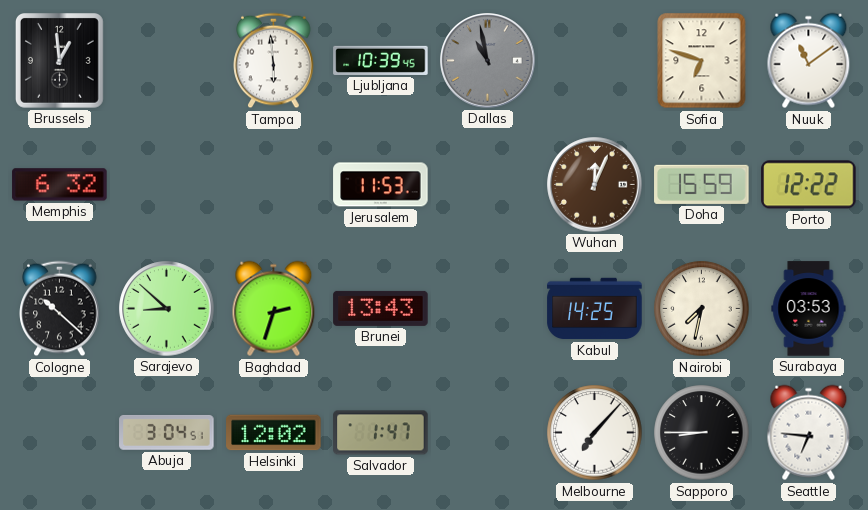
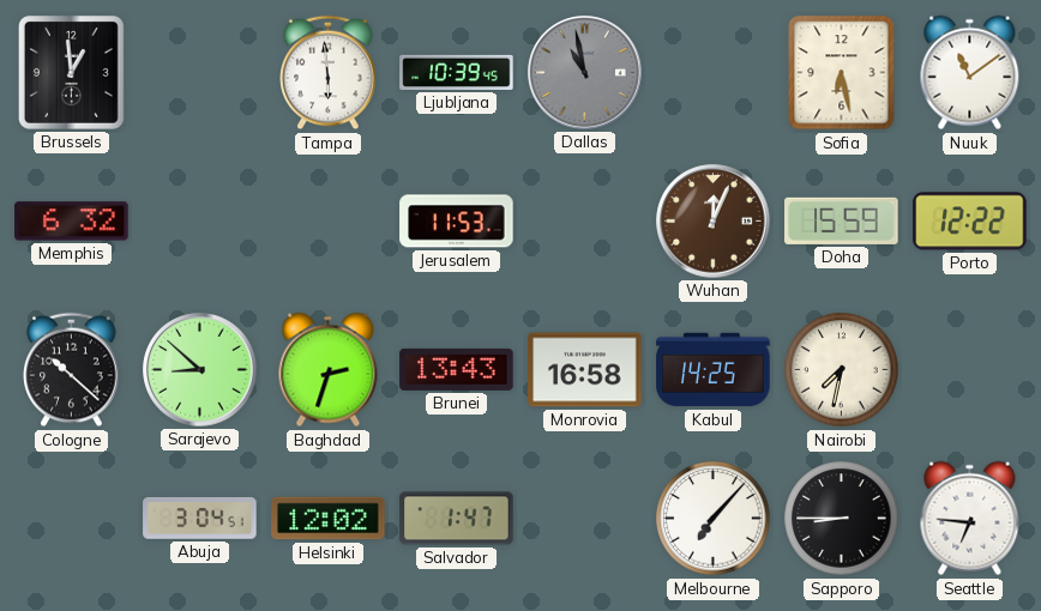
Sofia: 6:48 -> 6:28 (842, 73)
Monrovia: none -> 16:58 (585, 370)
Surabaya: 03:53 -> none (809, 309)
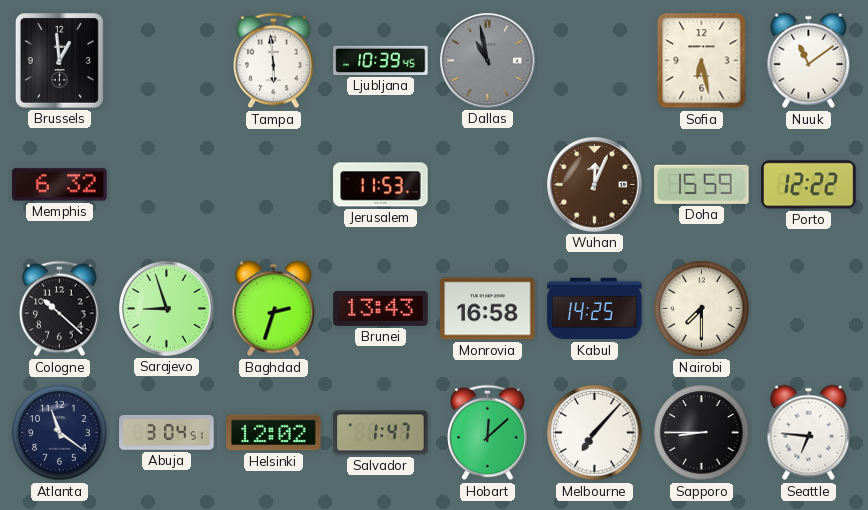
Sarajevo: 8:52 -> 8:57 (167, 309)
Nairobi: 7:32 -> 7:30 (702, 309)
Atlanta: none -> 11:21 (60, 433)
Hobart: none -> 12:08 (488, 433)
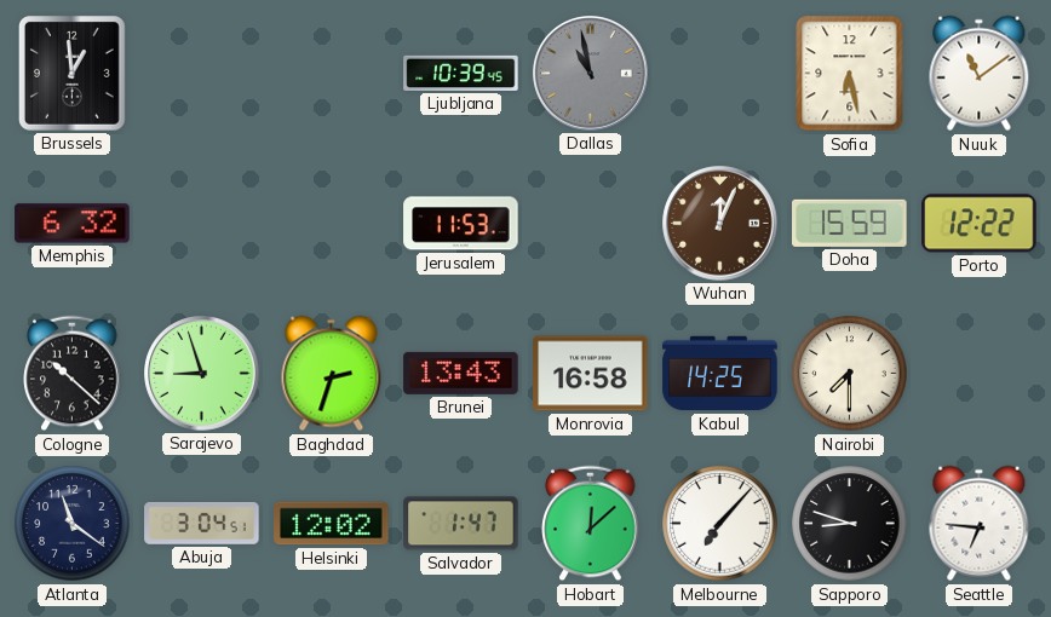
Tampa: 5:59 -> none (274, 61)
Sapporo: 8:45 -> 8:48 (850, 524)
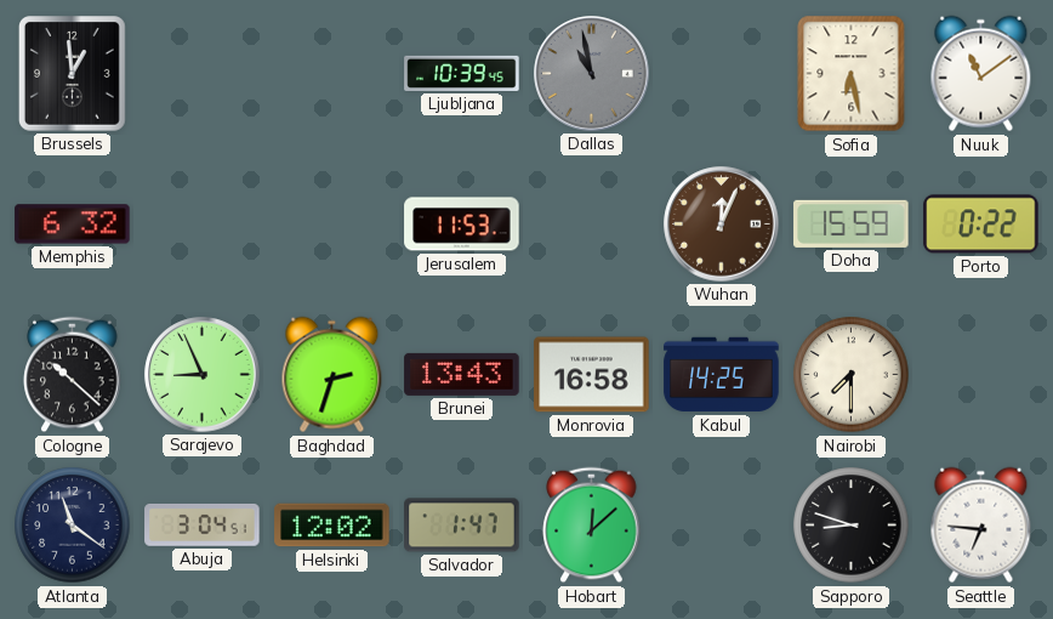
Porto: 12:22 -> 0:22 (981, 225)
Sarajevo: 8:57 -> 8:56 (203, 375)
Melbourne: 7:07 -> none (720, 524)
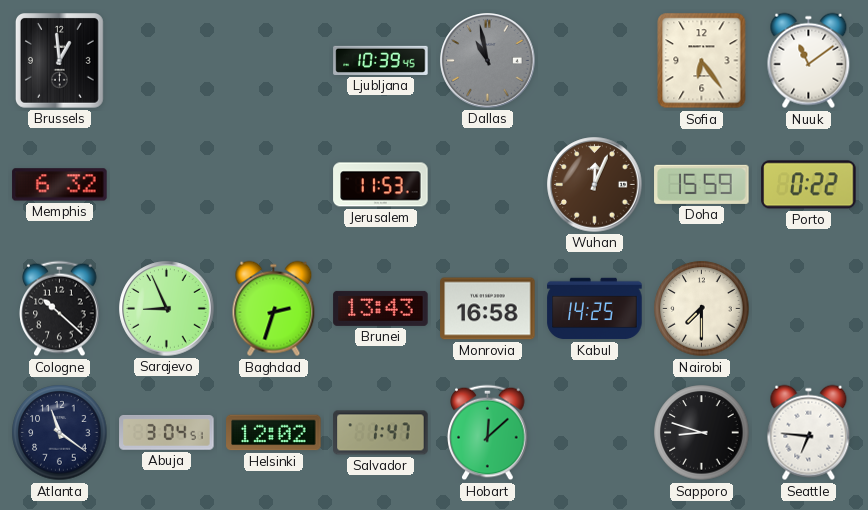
Sofia: 6:28 -> 6:24 (702, 61)
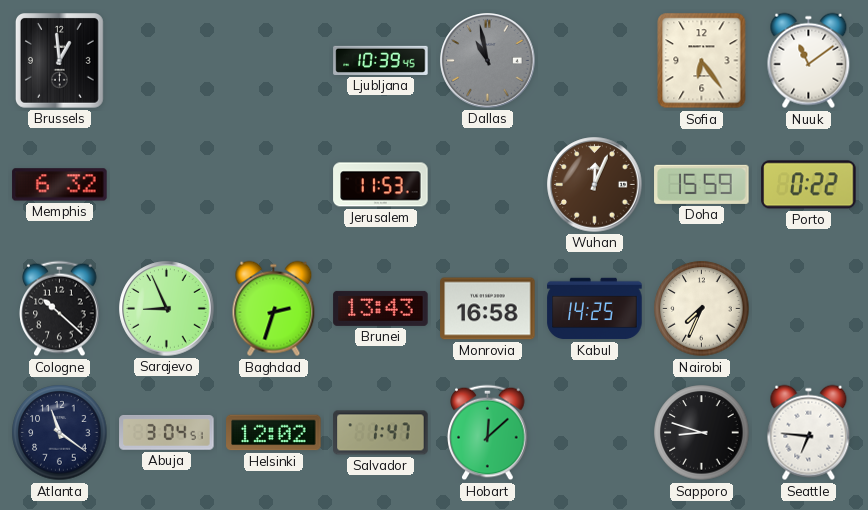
Nairobi: 7:30 -> 7:34 (702, 309)
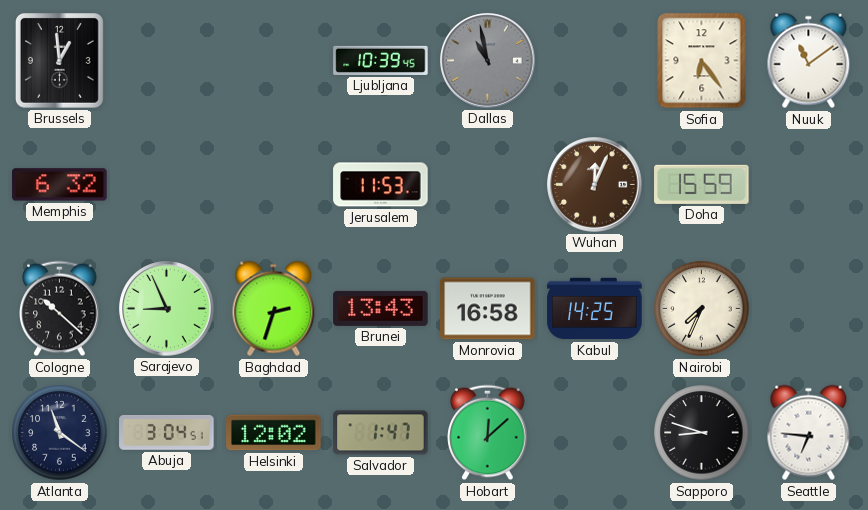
Porto: 0:22 -> none (809, 185)
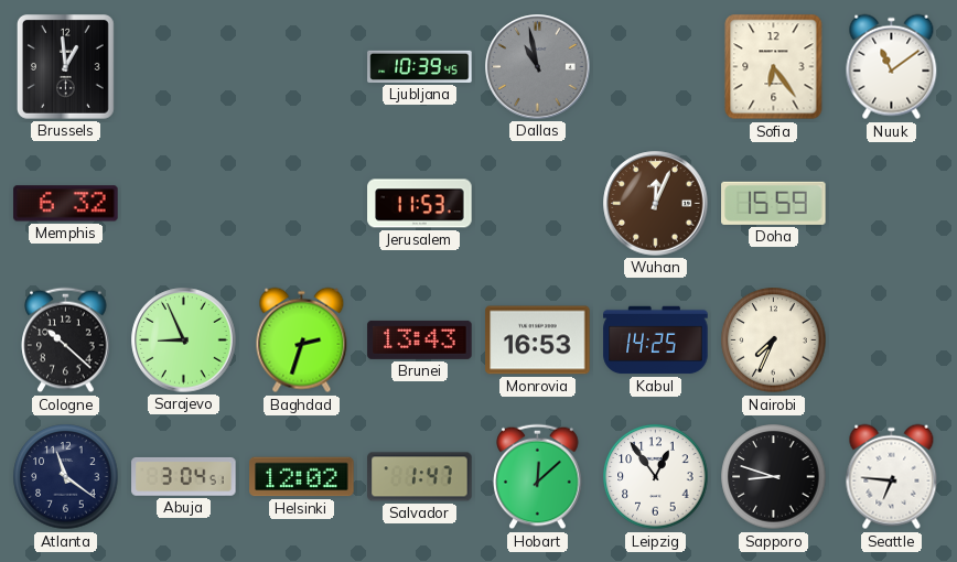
Monrovia: 16:58 -> 16:53 (538, 341)
Leipzig: none -> 12:54 (656, 477)
